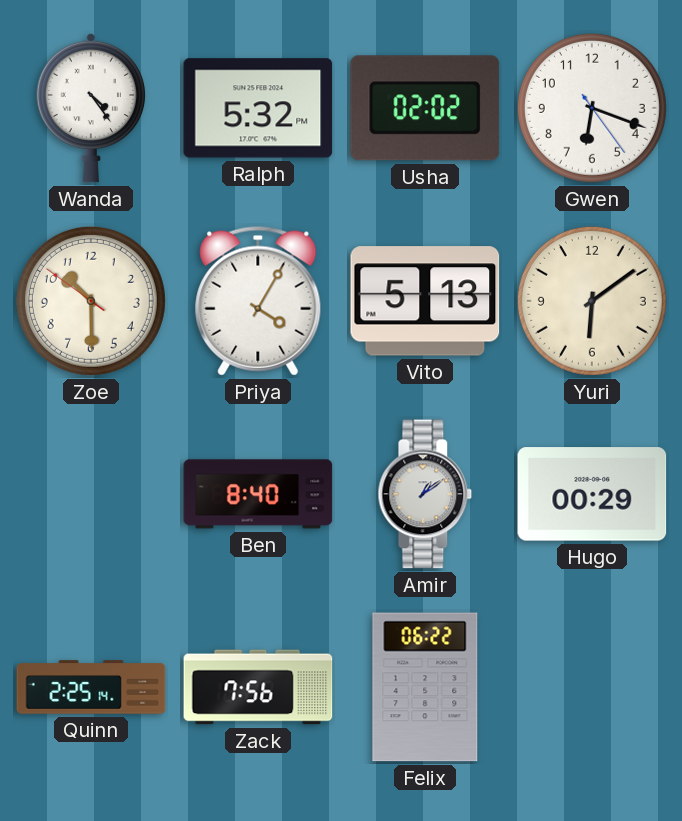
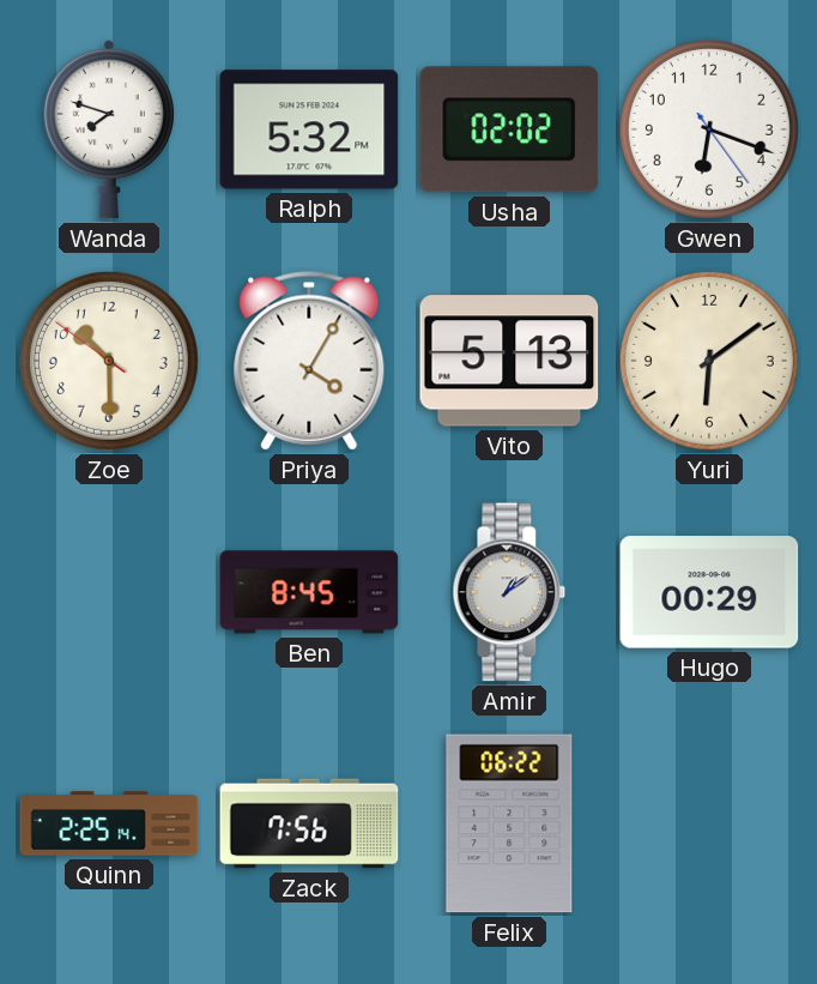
Wanda: 4:24 -> 7:48 (108, 129)
Ben: 8:40 -> 8:45 (309, 592)
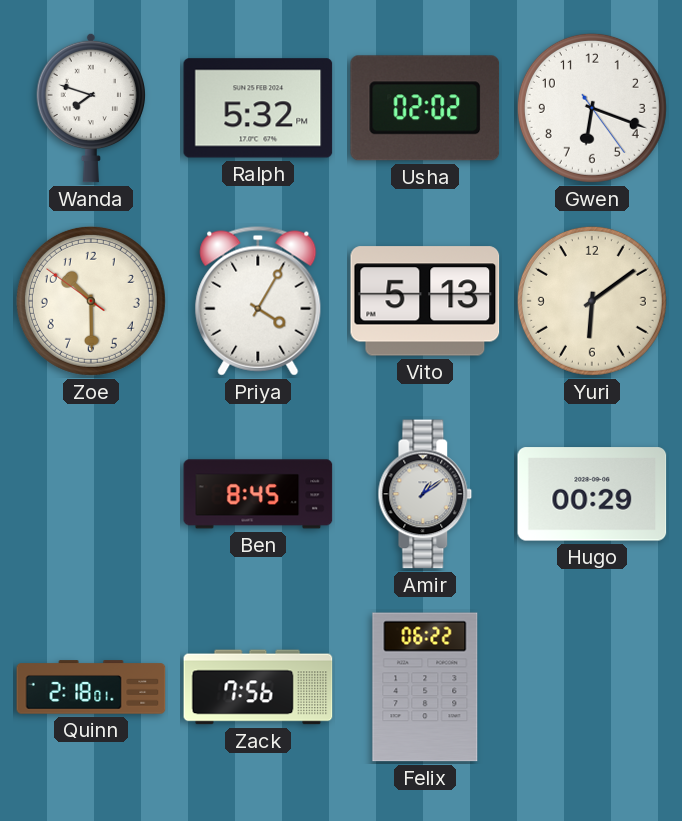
Quinn: 2:25 -> 2:18 (91, 687)
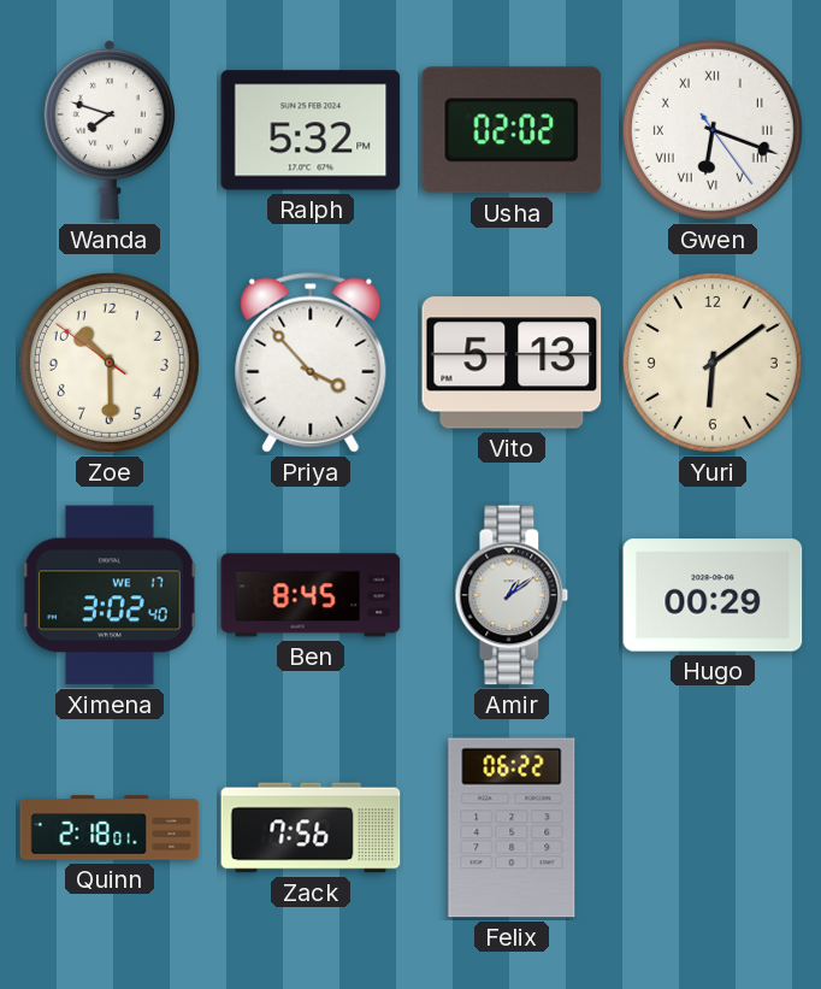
Gwen numerals: Arabic -> Roman (713, 130)
Priya: 4:05 -> 3:53 (311, 363)
Ximena: none -> 3:02 (110, 595)
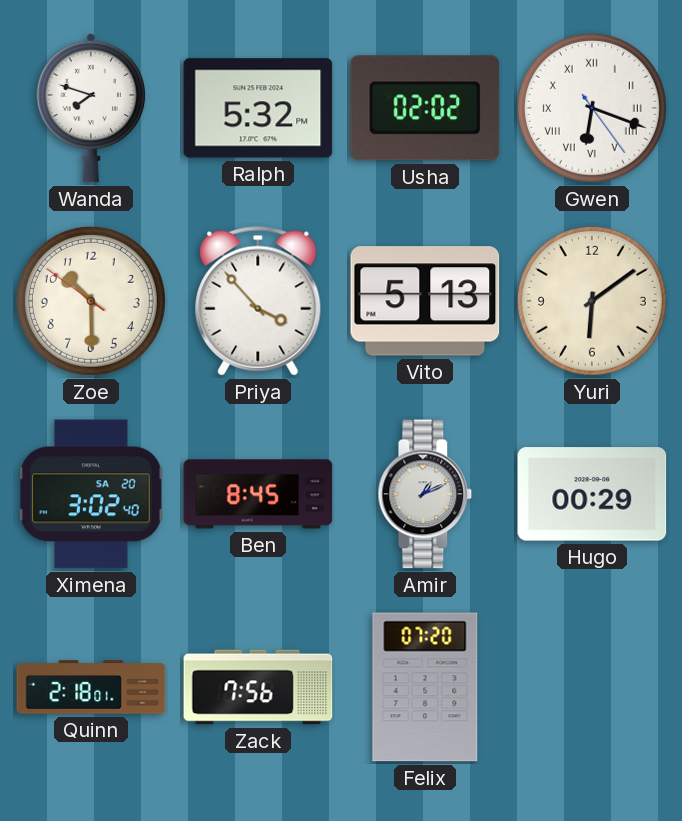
Ximena date: WE 17 -> SA 20 (91, 494)
Amir: 1:09 -> 1:11 (425, 494)
Felix: 06:22 -> 07:20 (425, 687)
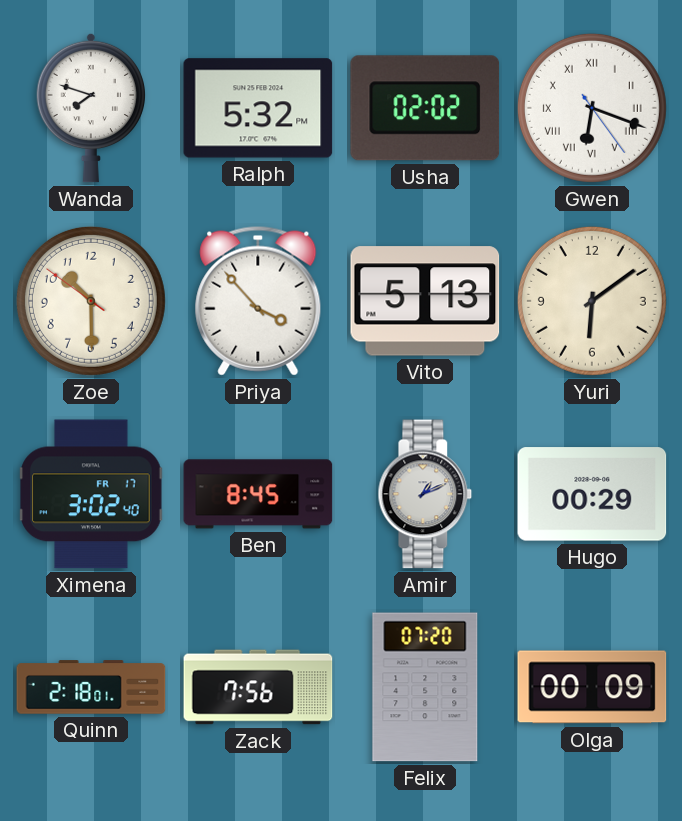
Ximena date: SA 20 -> FR 17 (91, 494)
Olga: none -> 00:09 (592, 687)
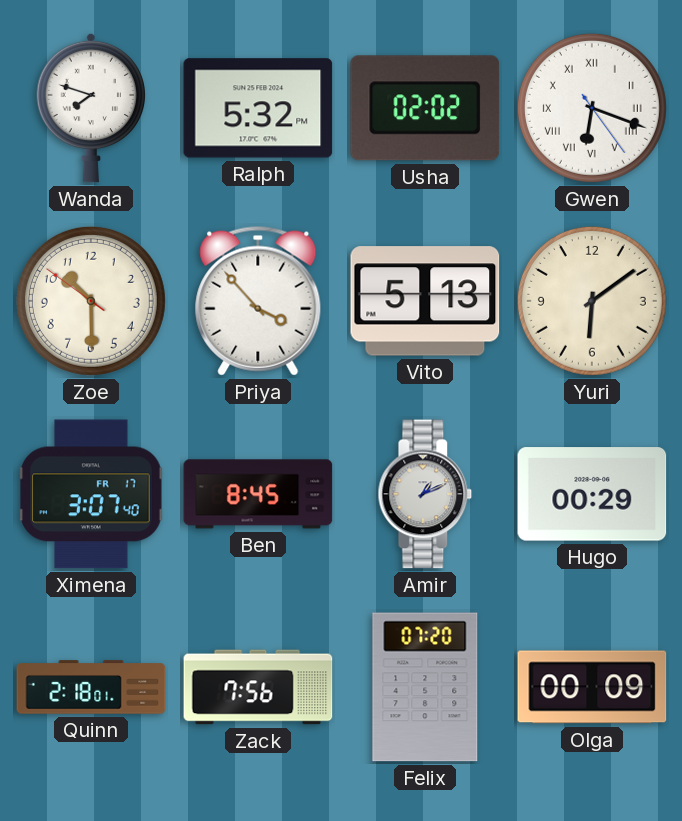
Ximena: 3:02 -> 3:07 (91, 494)
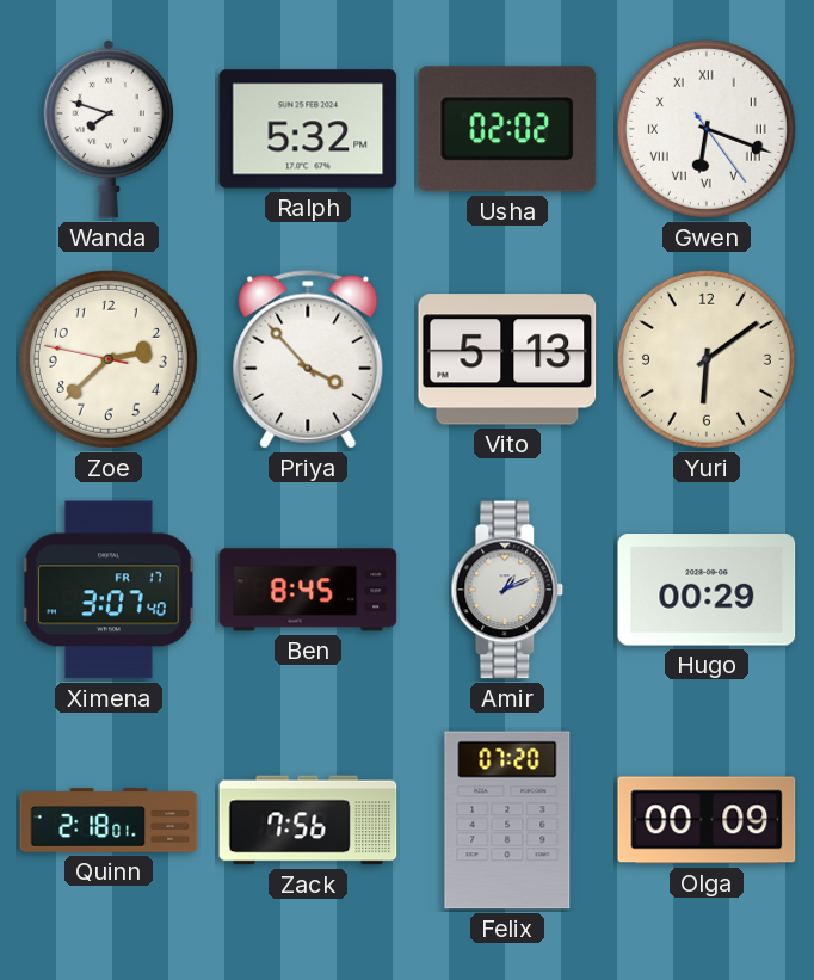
Zoe: 10:29 -> 2:37 (109, 359)
